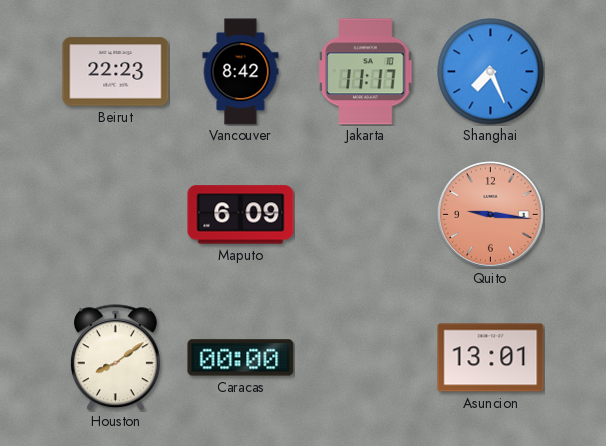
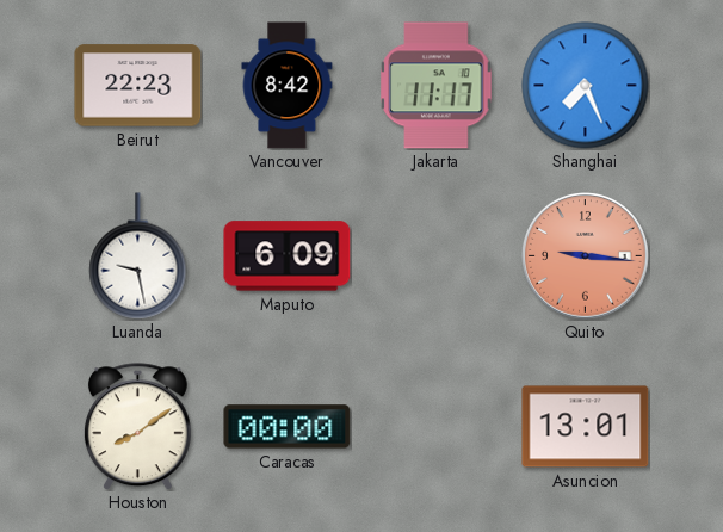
Luanda: none -> 9:28 (138, 256)
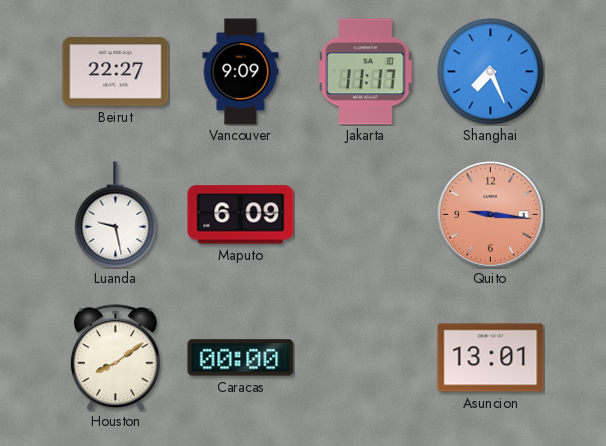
Beirut: 22:23 -> 22:27 (116, 72)
Vancouver: 8:42 -> 9:09 (241, 72)
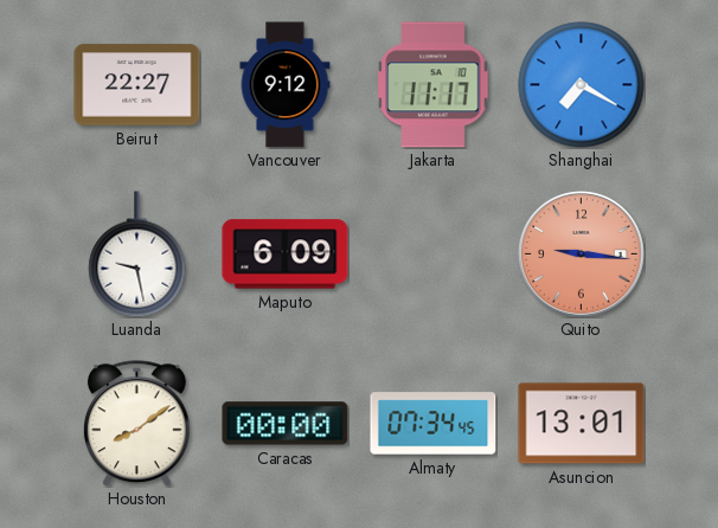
Vancouver: 9:09 -> 9:12 (286, 85)
Shanghai: 7:26 -> 7:20 (582, 85)
Almaty: none -> 07:34 (434, 424)
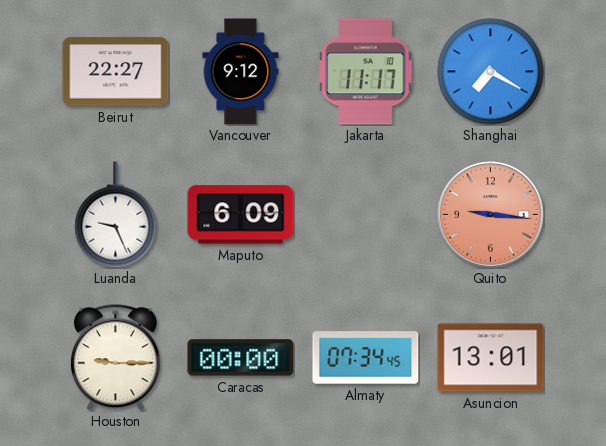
Luanda: 9:28 -> 9:26 (116, 215)
Houston: 8:09 -> 9:15 (115, 358)
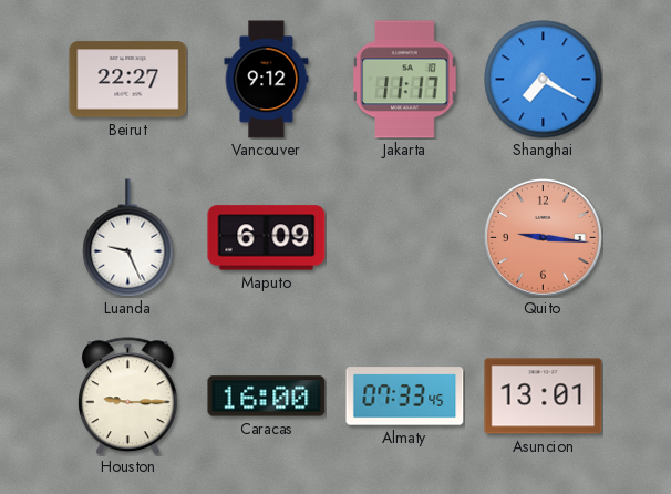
Caracas: 00:00 -> 16:00 (267, 397)
Almaty: 07:34 -> 07:33 (405, 397)
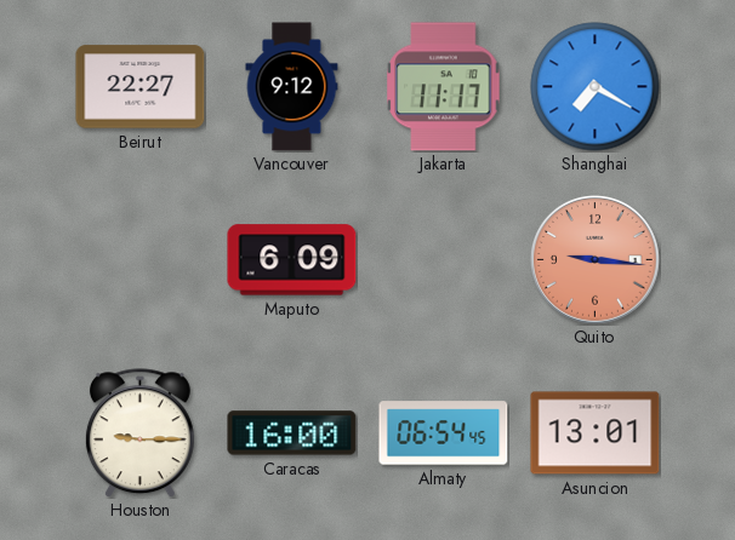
Luanda: 9:26 -> none (128, 238)
Almaty: 07:33 -> 06:54 (444, 433)
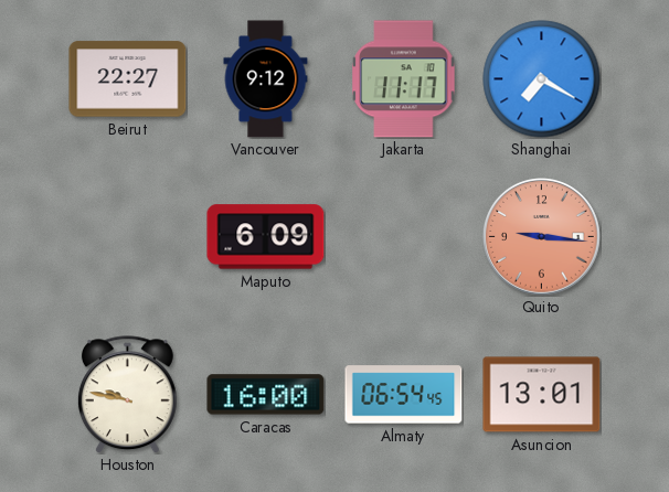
Houston: 9:15 -> 9:47 (127, 395)
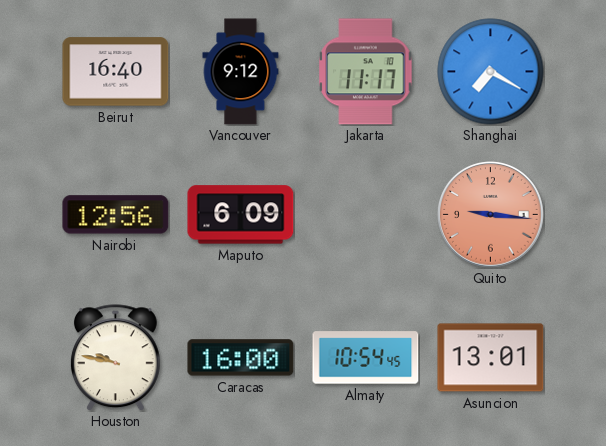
Beirut: 22:27 -> 16:40 (116, 72)
Nairobi: none -> 12:56 (116, 215)
Almaty: 06:54 -> 10:54 (366, 358)
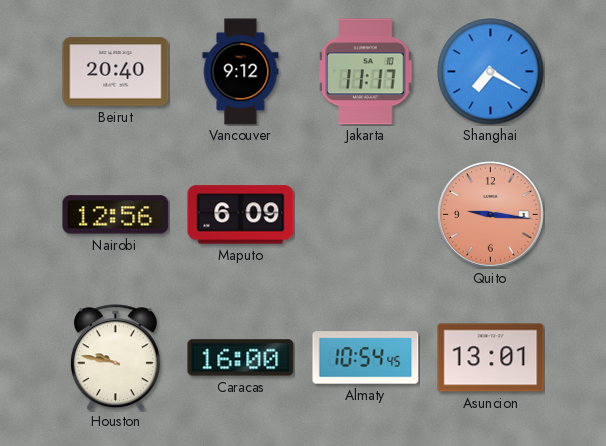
Beirut: 16:40 -> 20:40 (116, 72)
